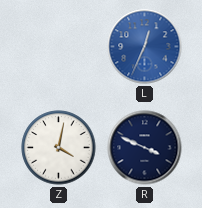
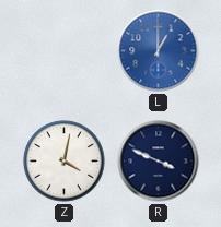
L: 12:34 -> 1:00 (159, 51)
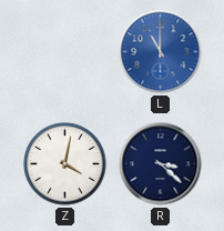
L: 1:00 -> 11:00 (161, 52)
R: 3:49 -> 3:22 (161, 164)
